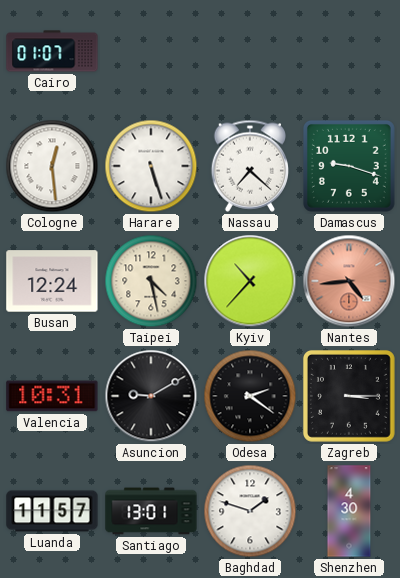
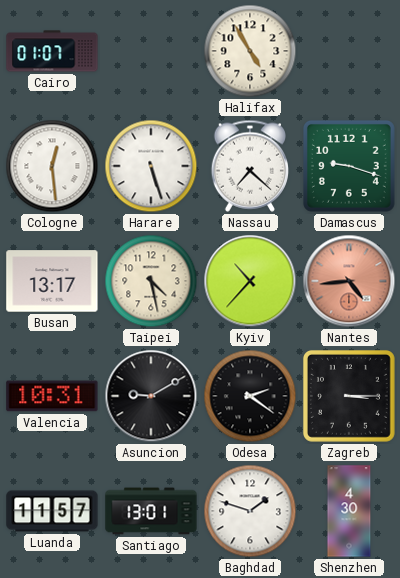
Halifax: none -> 4:55 (250, 51)
Busan: 12:24 -> 13:17 (52, 281)
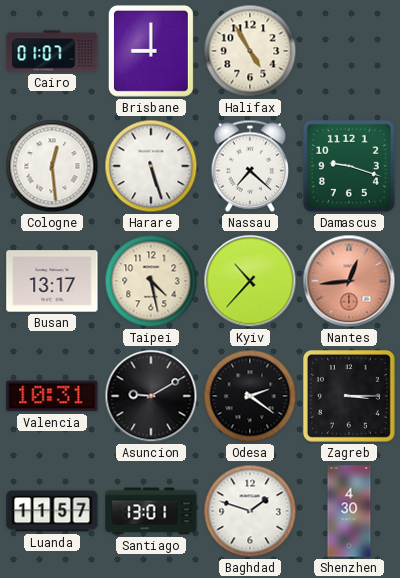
Brisbane: none -> 9:00 (151, 51)
Nantes: 4:44 -> 12:44 (349, 281)
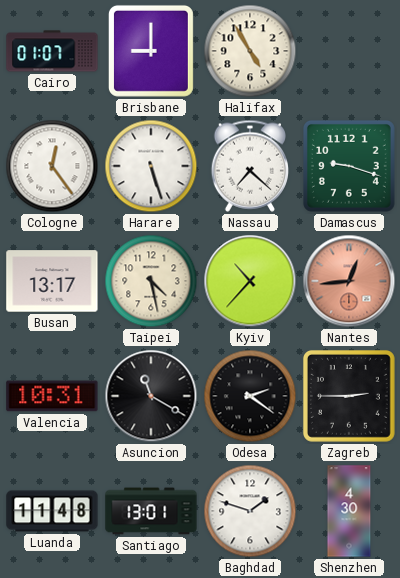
Cologne: 12:29 -> 12:24 (52, 166)
Asuncion: 9:10 -> 11:20 (151, 396)
Zagreb: 3:15 -> 2:45 (349, 396)
Luanda: 11:57 -> 11:48 (52, 511)
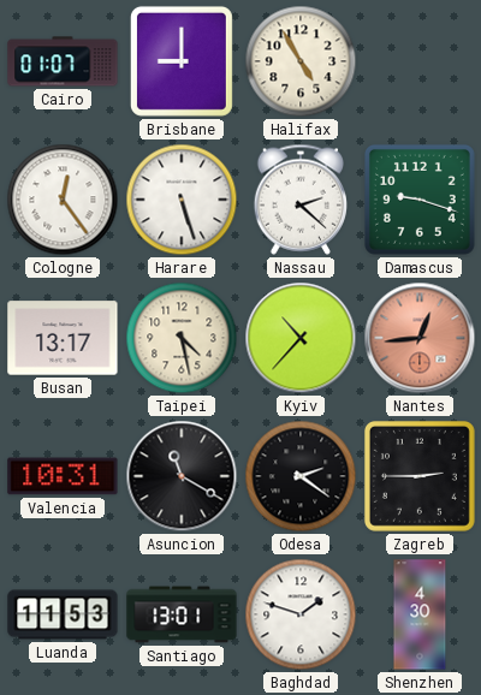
Nassau: 7:22 -> 2:22 (299, 200)
Luanda: 11:48 -> 11:53 (63, 614)
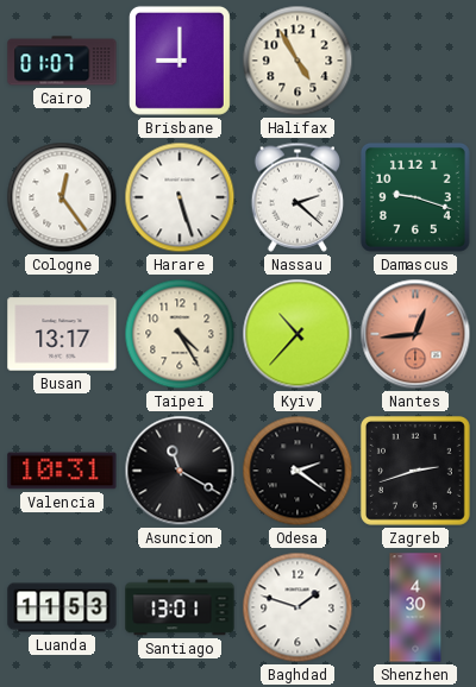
Taipei: 4:28 -> 4:25 (180, 334)
Zagreb: 2:45 -> 2:42 (415, 471)
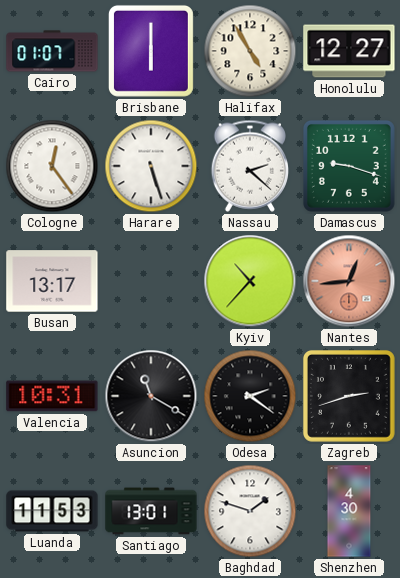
Brisbane: 9:00 -> 6:00 (151, 51)
Honolulu: none -> 12:27 (349, 51)
Taipei: 4:25 -> none (180, 334)
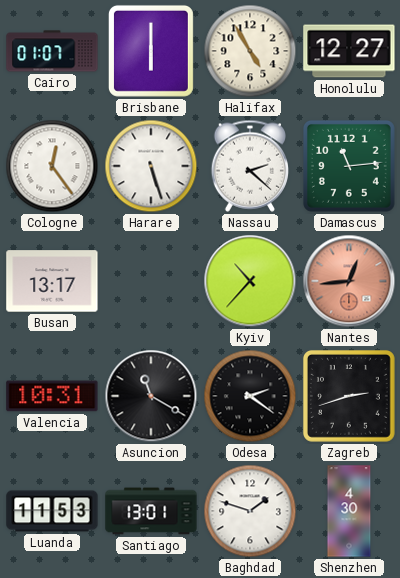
Damascus: 9:18 -> 11:14 (349, 166)
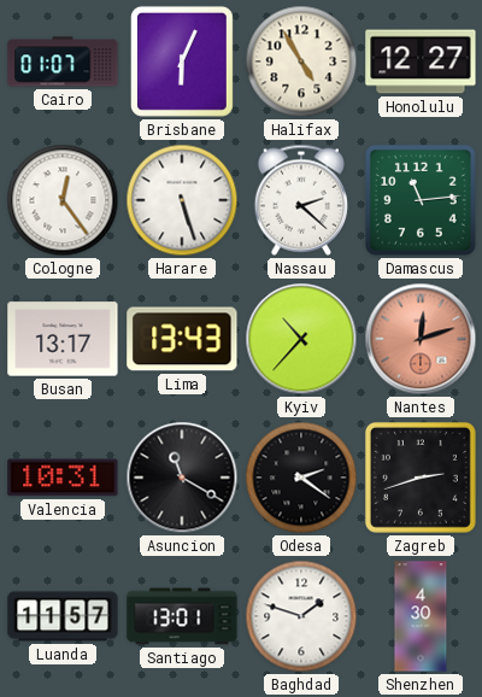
Brisbane: 6:00 -> 6:04 (182, 61)
Lima: none -> 13:43 (182, 339)
Nantes: 12:44 -> 12:12 (421, 339)
Luanda: 11:53 -> 11:57 (63, 616)
